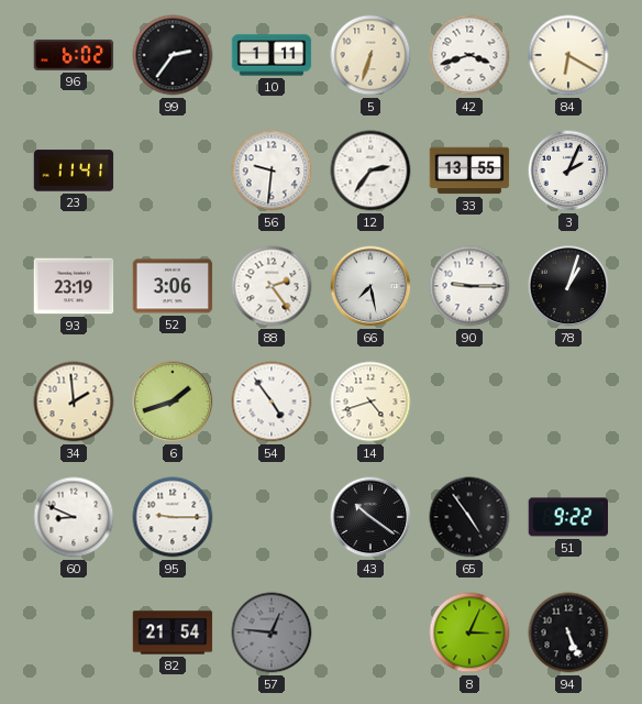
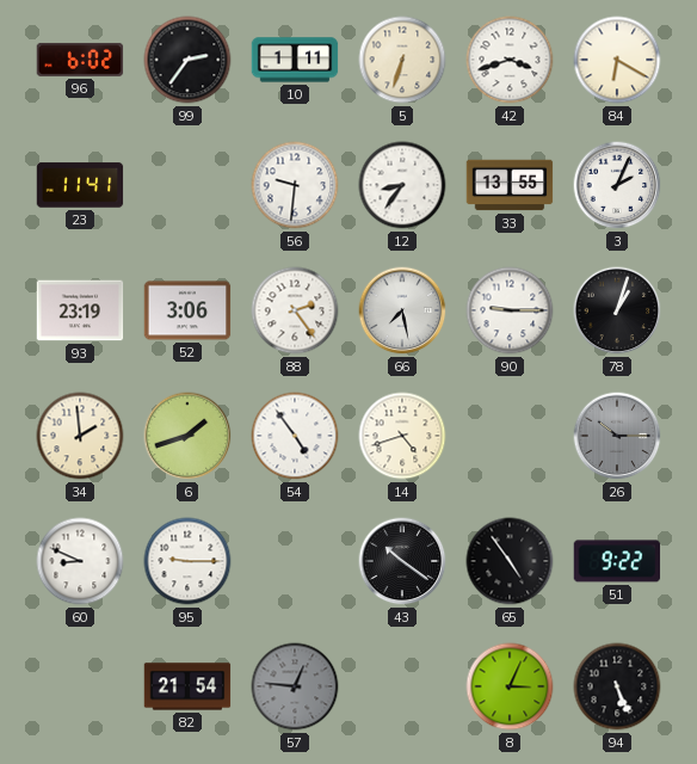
12: 2:36 -> 8:36 (402, 185)
26: none -> 10:15 (617, 436)
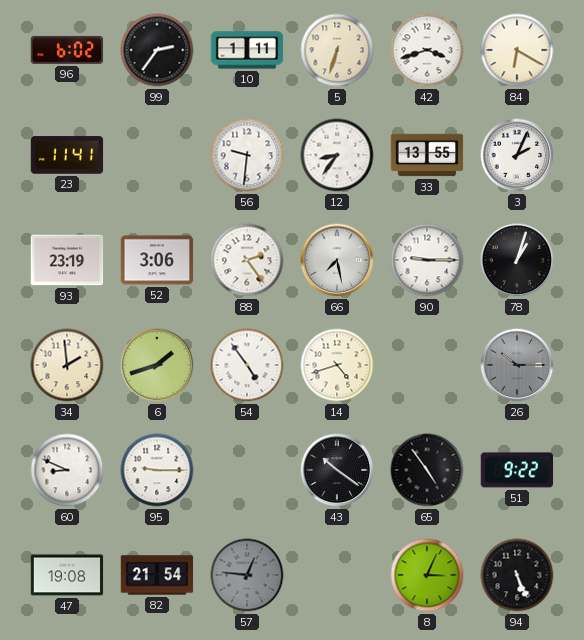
47: none -> 19:08 (67, 575)
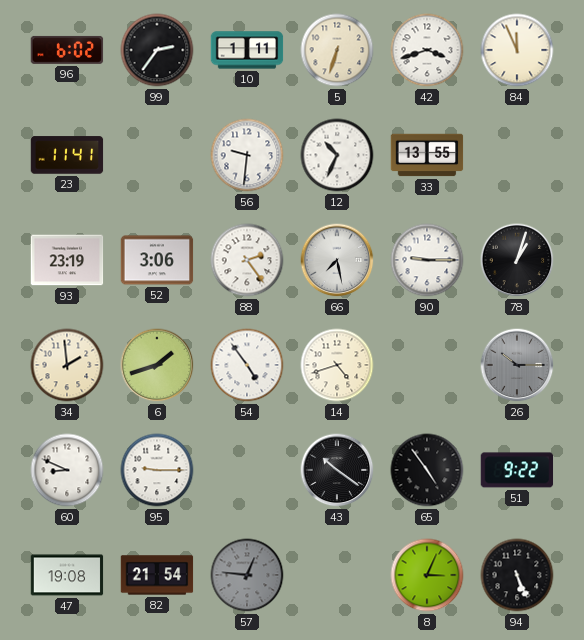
84: 6:20 -> 11:56 (517, 50)
12: 8:36 -> 10:34 (337, 155)
3: 2:04 -> none (517, 155)
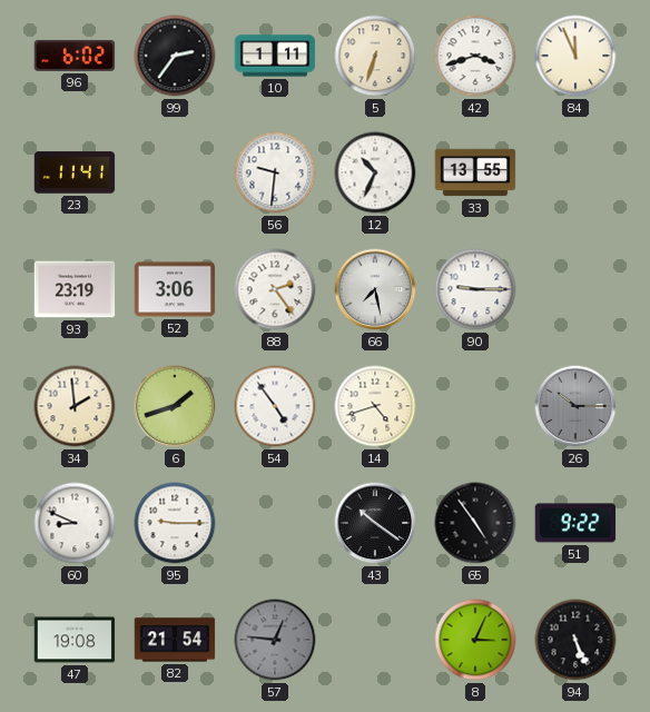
78: 1:03 -> none (517, 260)
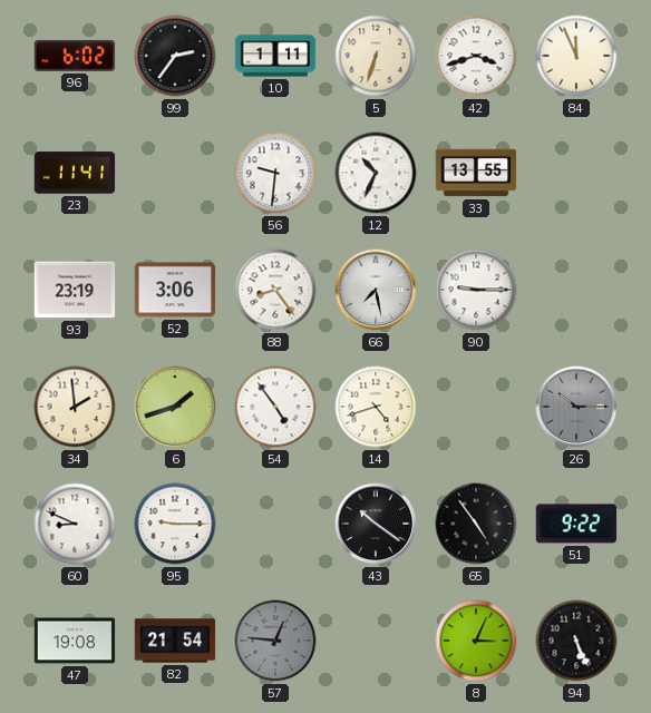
88: 2:24 -> 8:24 (275, 290)
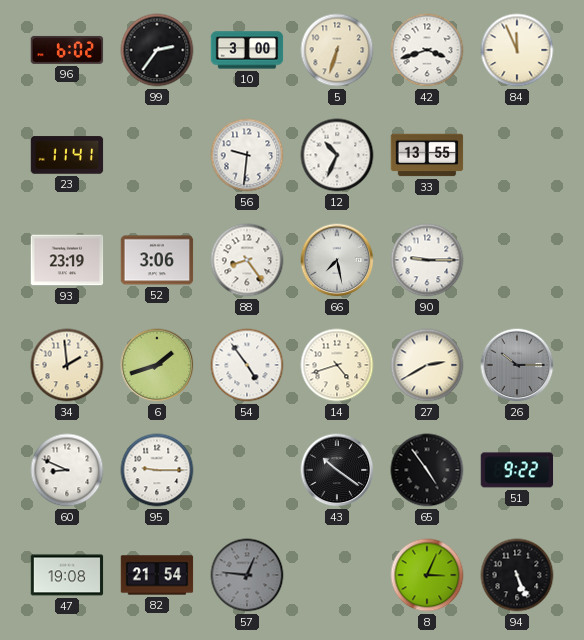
10: 1:11 -> 3:00 (247, 50)
27: none -> 2:40 (427, 365)
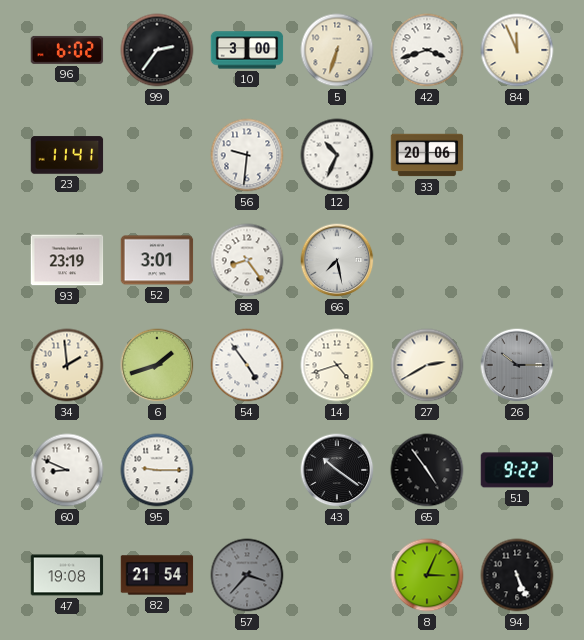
33: 13:55 -> 20:06 (427, 155)
52: 3:06 -> 3:01 (157, 260)
90: 9:15 -> none (427, 260)
57: 12:46 -> 3:37 (247, 575)
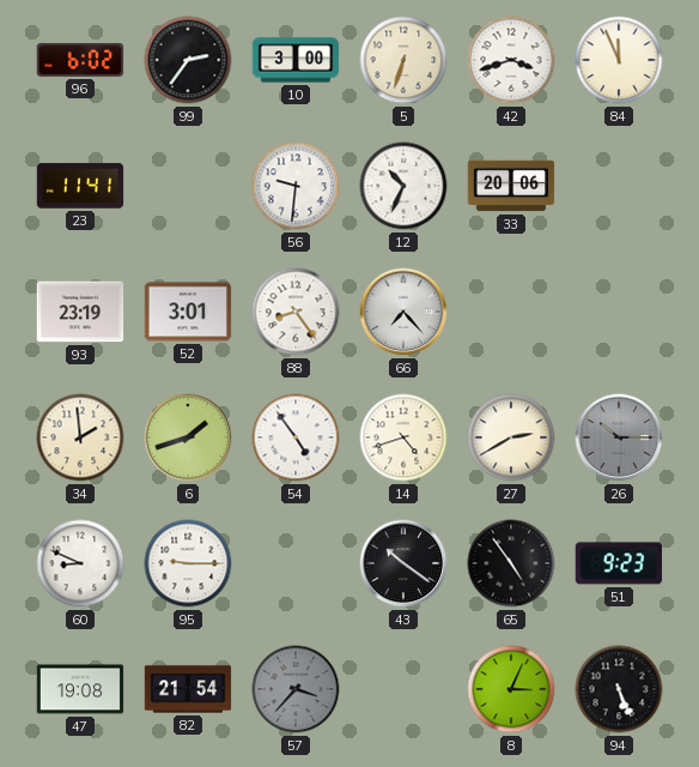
66: 7:28 -> 7:23 (403, 312)
51: 9:22 -> 9:23 (619, 563)
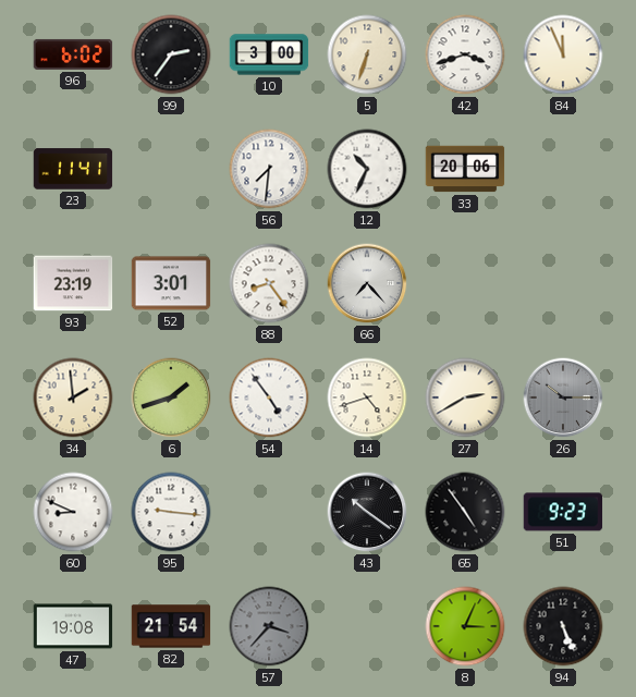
56: 9:31 -> 7:31 (269, 169)
95: 9:15 -> 9:16 (171, 512)
